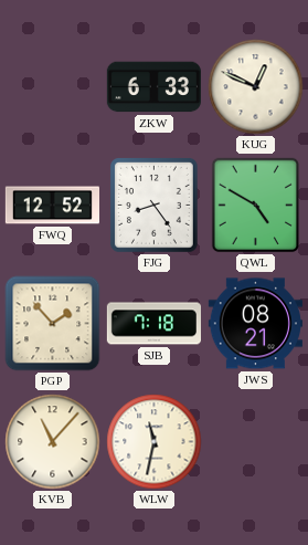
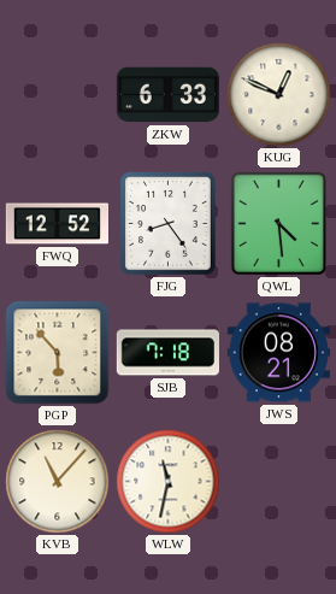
QWL: 4:50 -> 4:29 (278, 224)
PGP: 1:53 -> 5:53 (58, 353)
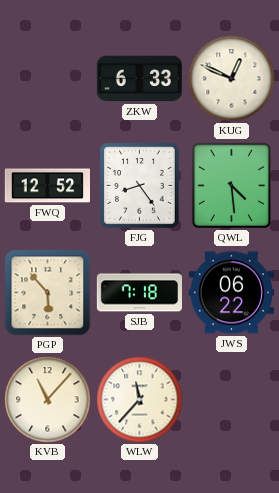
JWS: 08:21 -> 06:22 (231, 293)
WLW: 11:32 -> 11:37 (140, 400)
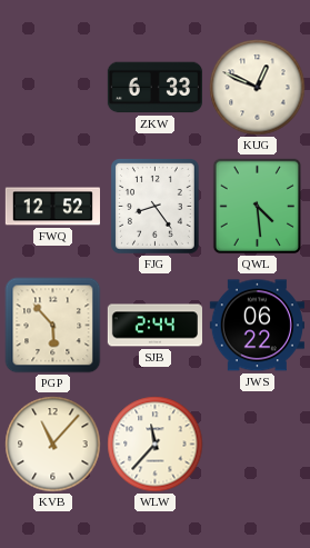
SJB: 7:18 -> 2:44 (154, 326)
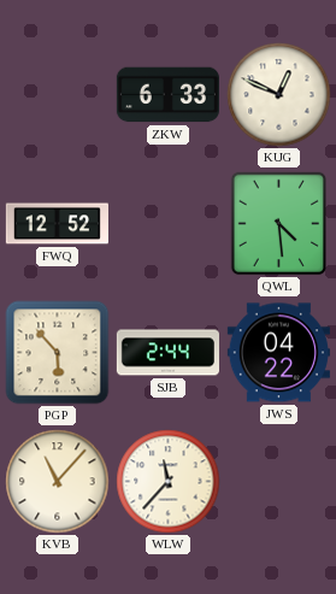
FJG: 8:24 -> none (154, 207)
JWS: 06:22 -> 04:22 (278, 353)
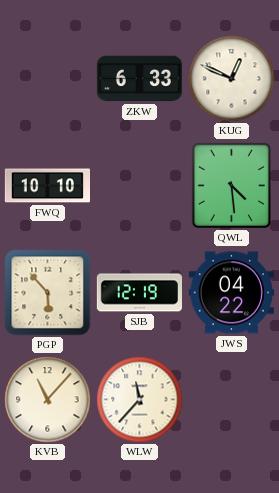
FWQ: 12:52 -> 10:10 (47, 186)
SJB: 2:44 -> 12:19 (139, 293)
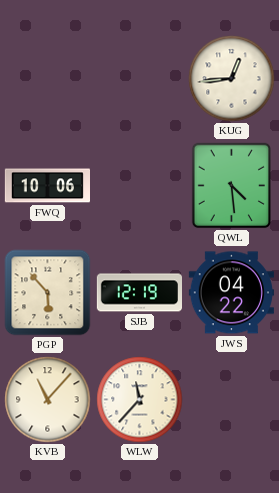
ZKW: 6:33 -> none (139, 79)
KUG: 12:49 -> 12:44 (232, 79)
FWQ: 10:10 -> 10:06 (47, 186)
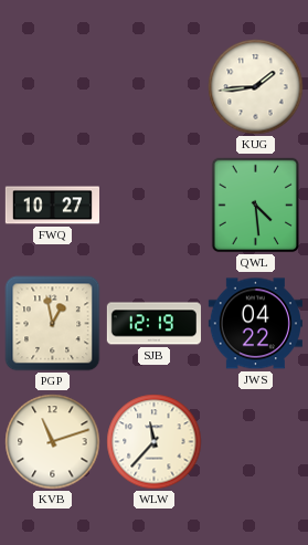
KUG: 12:44 -> 1:44 (256, 87)
FWQ: 10:06 -> 10:27 (52, 206)
PGP: 5:53 -> 12:58 (53, 324)
KVB: 11:07 -> 11:12 (53, 442)
